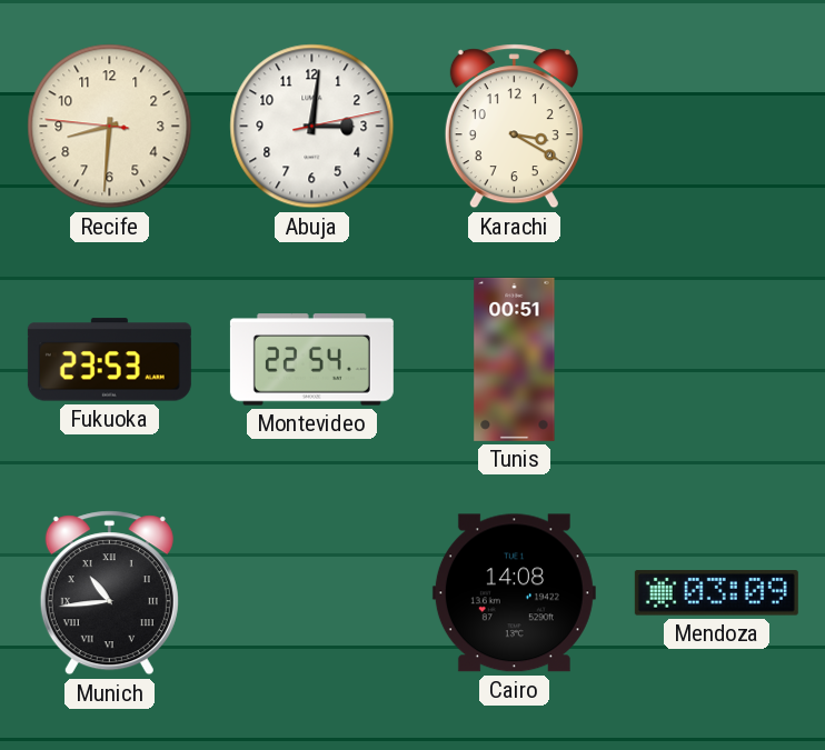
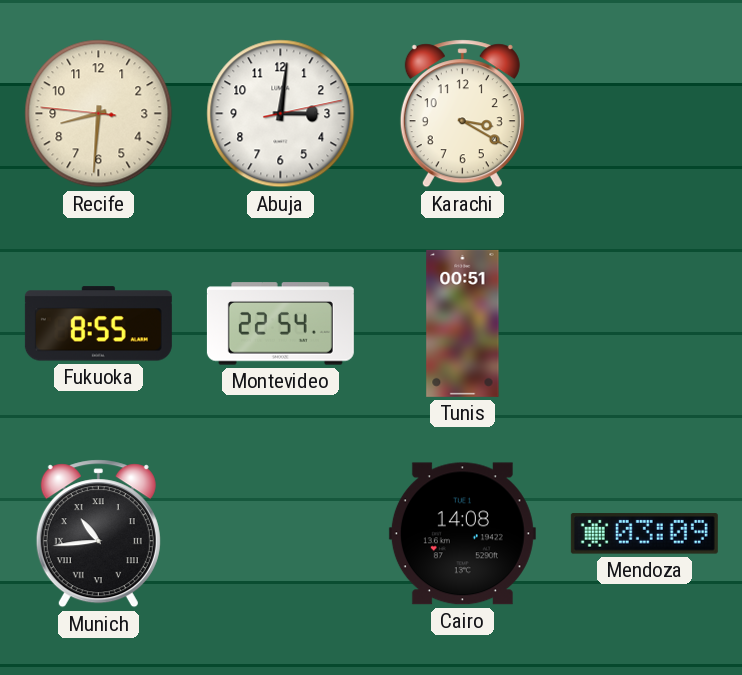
Fukuoka: 23:53 -> 8:55 (98, 324)
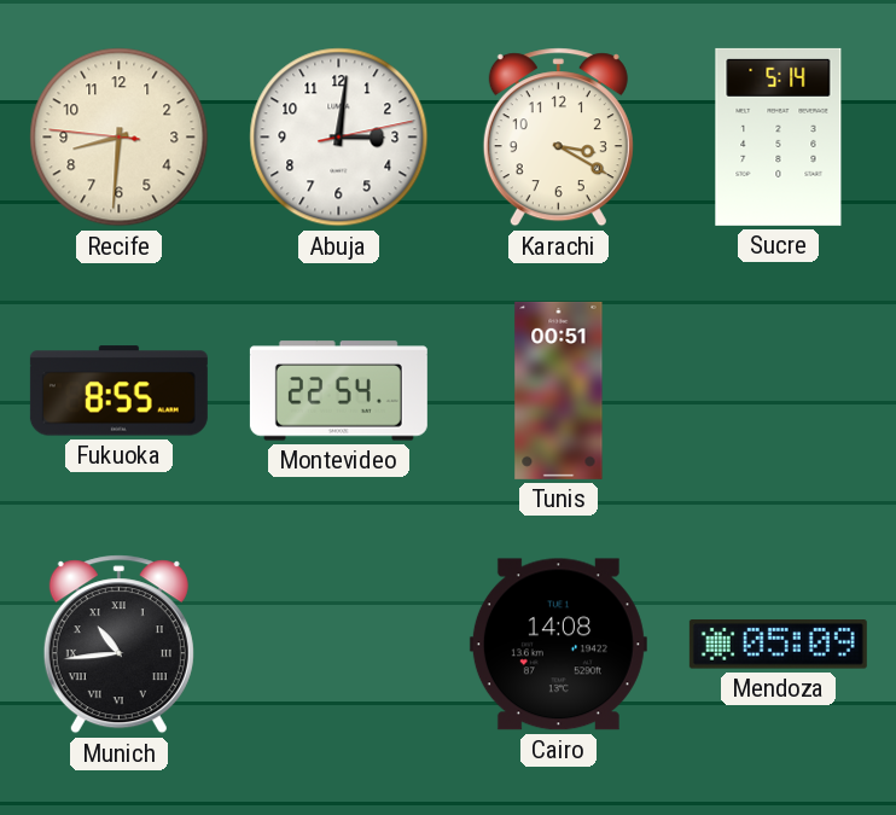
Sucre: none -> 5:14 (779, 136)
Mendoza: 03:09 -> 05:09 (778, 645)
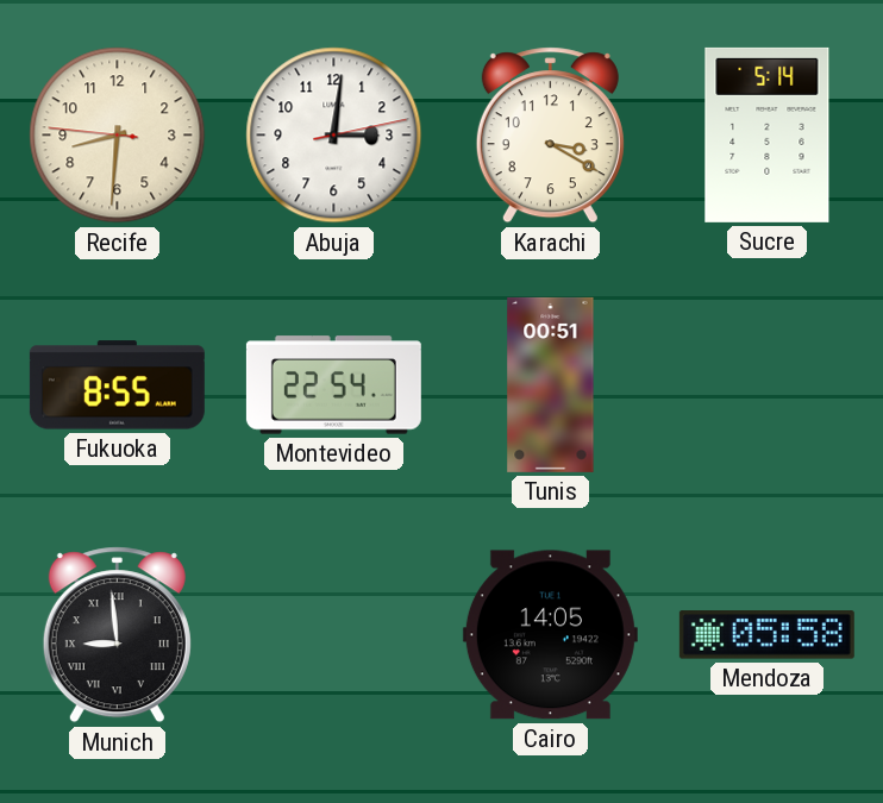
Munich: 10:44 -> 8:59 (117, 635)
Cairo: 14:08 -> 14:05 (550, 635)
Mendoza: 05:09 -> 05:58 (766, 635)
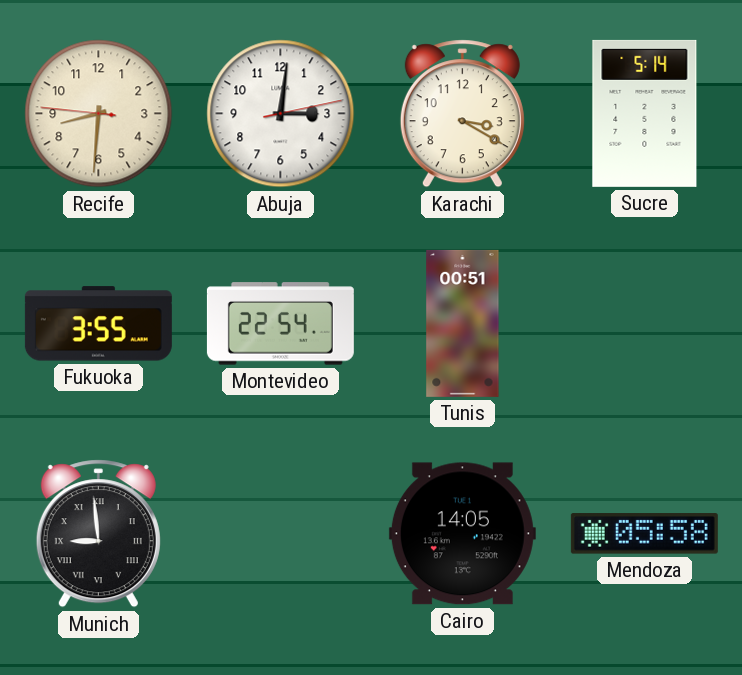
Fukuoka: 8:55 -> 3:55 (98, 324)
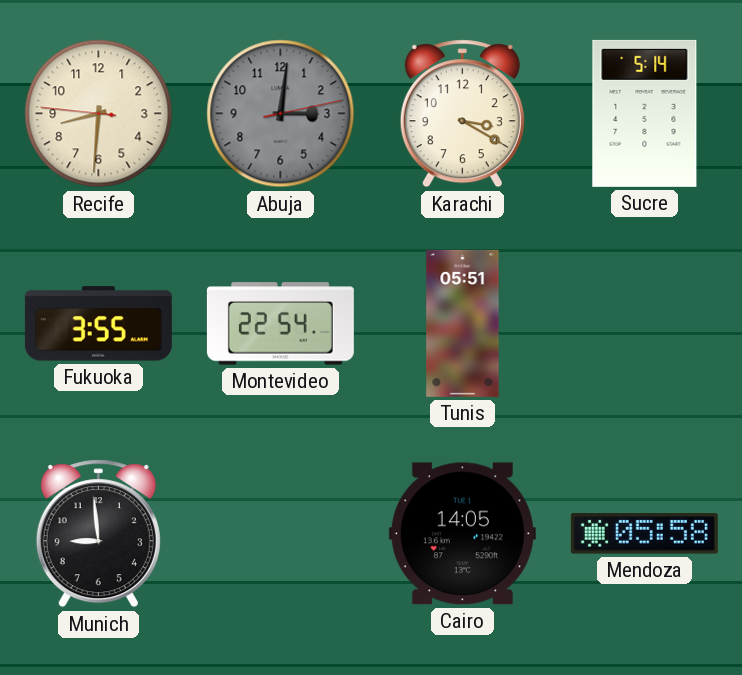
Abuja dial: white -> grey (281, 114)
Tunis: 00:51 -> 05:51 (463, 323)
Munich numerals: Roman -> Arabic (98, 534)
